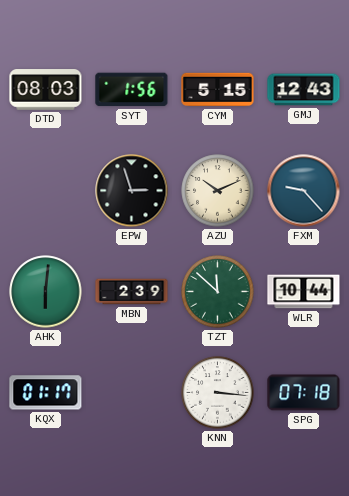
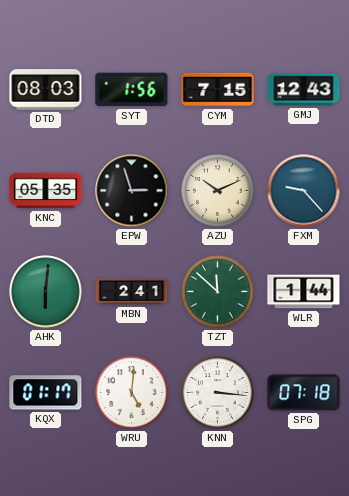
CYM: 5:15 -> 7:15 (218, 90)
KNC: none -> 05:35 (46, 191)
MBN: 2:39 -> 2:41 (132, 292)
WLR: 10:44 -> 1:44 (304, 292)
WRU: none -> 5:01 (132, 393)
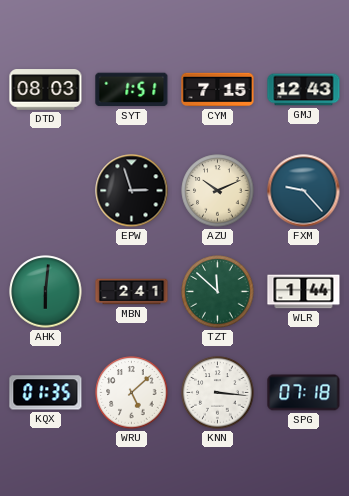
SYT: 1:56 -> 1:51 (132, 90)
KNC: 05:35 -> none (46, 191)
KQX: 01:17 -> 01:35 (46, 393)
WRU: 5:01 -> 5:08 (132, 393)
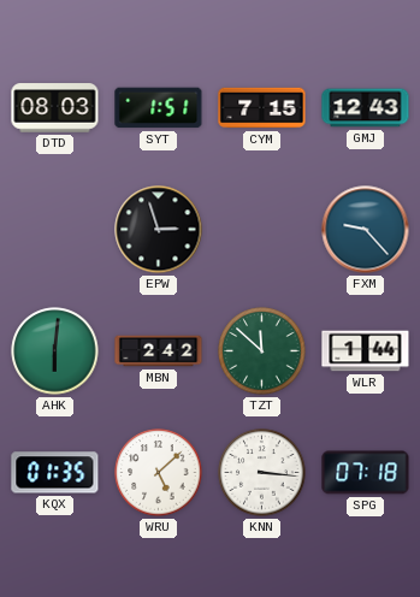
AZU: 10:11 -> none (218, 191)
MBN: 2:41 -> 2:42 (159, 351)
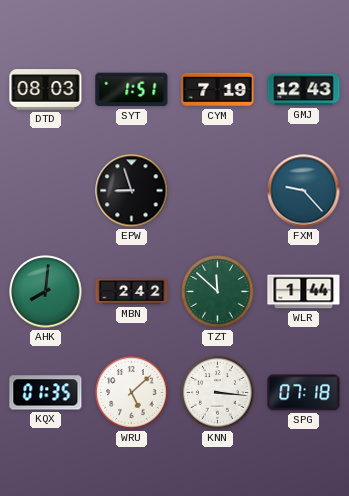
CYM: 7:15 -> 7:19 (218, 90)
EPW: 2:57 -> 8:57 (132, 191)
AHK: 6:01 -> 8:01 (46, 292)
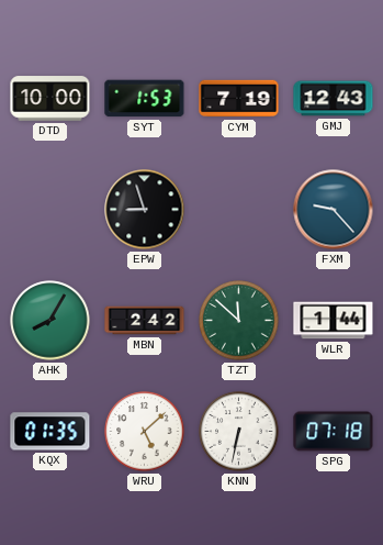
DTD: 08:03 -> 10:00 (50, 99)
SYT: 1:51 -> 1:53 (145, 99)
AHK: 8:01 -> 8:05 (50, 321)
KNN: 3:16 -> 6:32 (239, 432)
